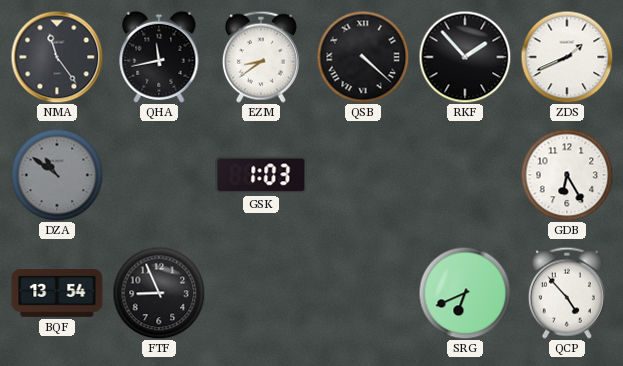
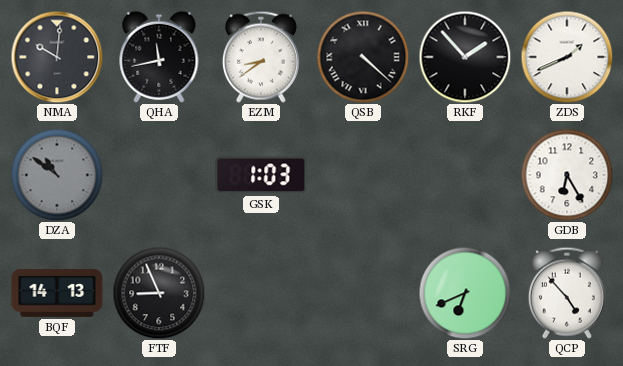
NMA: 11:24 -> 10:01 (57, 57)
BQF: 13:54 -> 14:13 (57, 294)
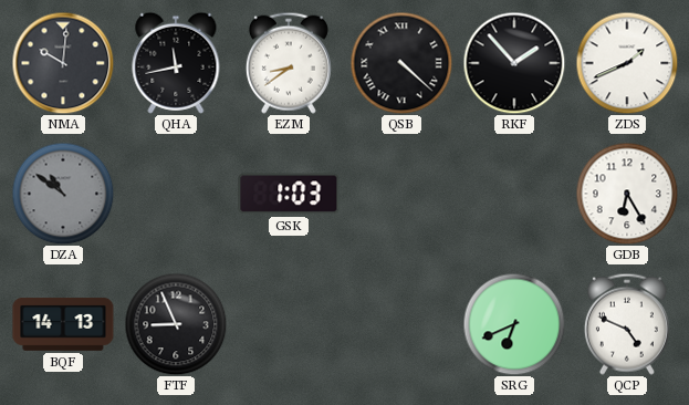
QCP: 4:53 -> 4:49 (627, 324)
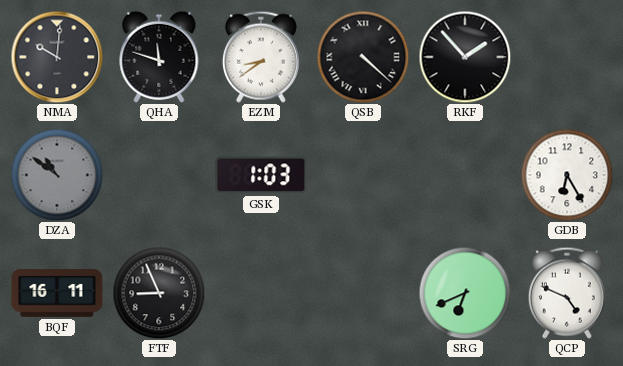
QHA: 11:43 -> 11:48 (159, 57)
ZDS: 1:41 -> none (627, 63)
BQF: 14:13 -> 16:11 (57, 294)
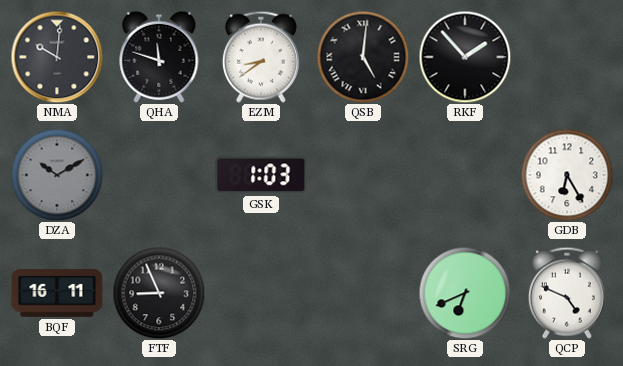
QSB: 4:22 -> 5:01 (363, 57)
DZA: 10:51 -> 10:10 (57, 175)
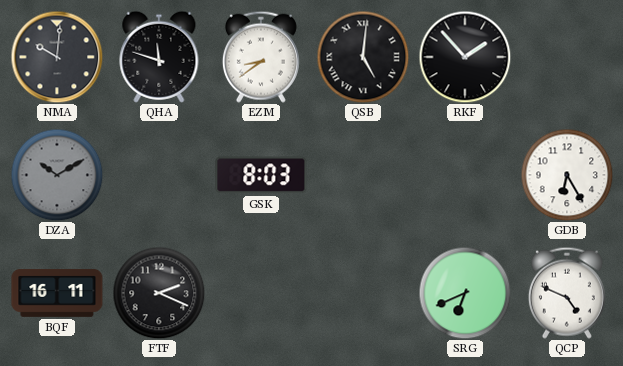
GSK: 1:03 -> 8:03 (261, 175)
FTF: 8:56 -> 2:19 (159, 293)
